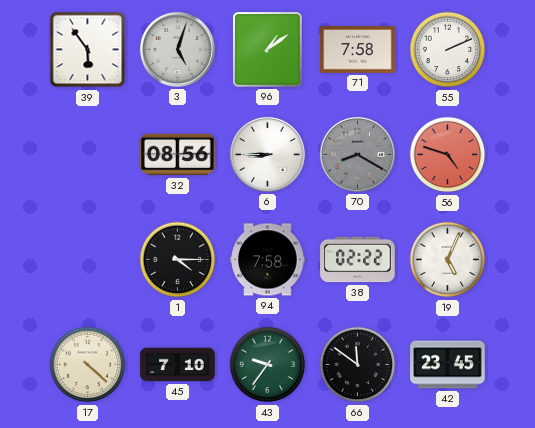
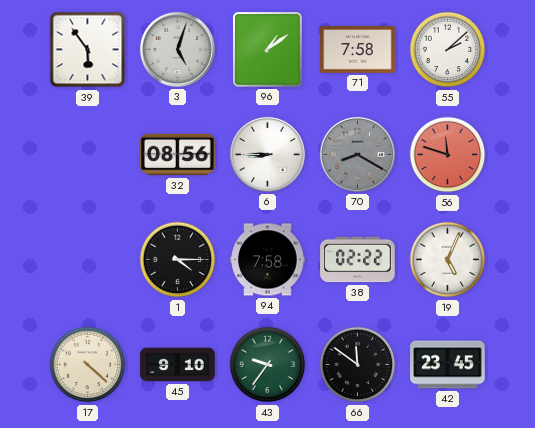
55: 2:11 -> 2:08 (448, 50)
56: 4:48 -> 11:48 (448, 155)
45: 7:10 -> 9:10 (178, 365)
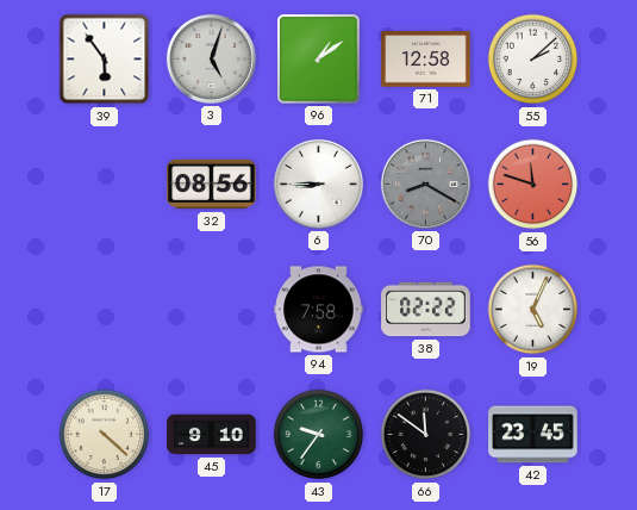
71: 7:58 -> 12:58 (426, 60)
1: 4:15 -> none (178, 260)
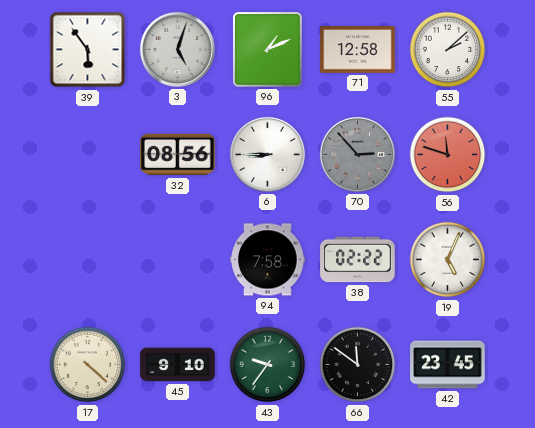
96: 1:09 -> 1:11 (268, 50)
70: 8:20 -> 2:53 (357, 154)
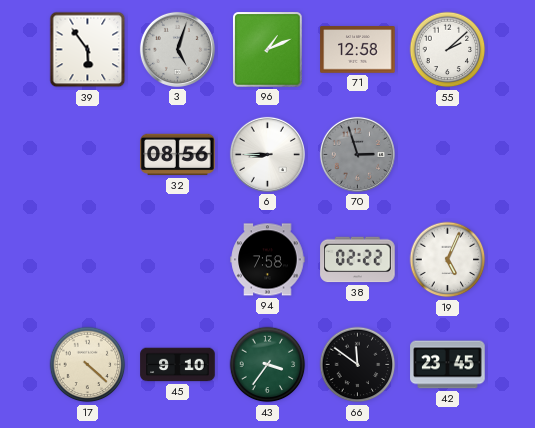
70: 2:53 -> 2:57 (357, 154)
56: 11:48 -> none (448, 155)
43: 9:36 -> 3:36 (268, 365)
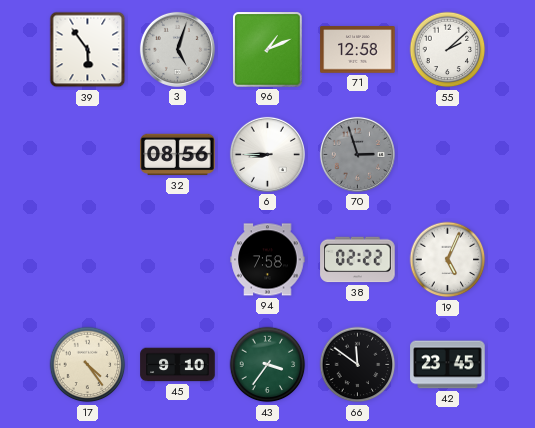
17: 4:22 -> 4:24 (88, 365)
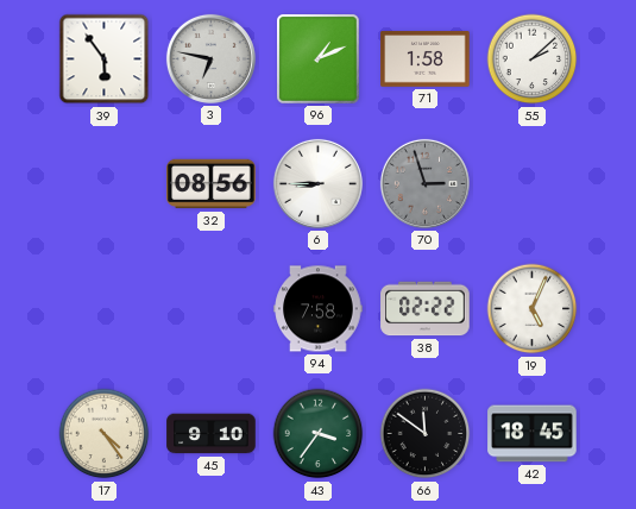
3: 5:03 -> 6:47 (210, 58)
71: 12:58 -> 1:58 (426, 59)
42: 23:45 -> 18:45 (533, 434)
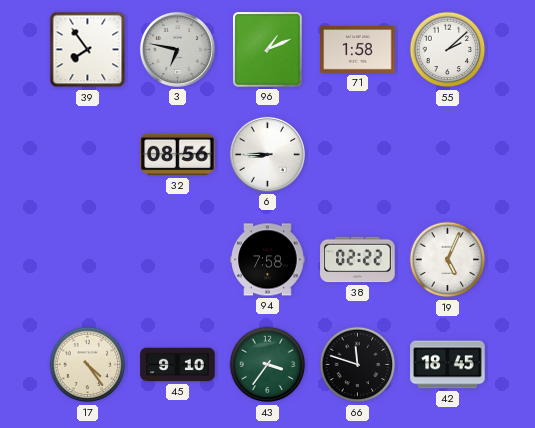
39: 5:54 -> 7:54 (88, 50)
70: 2:57 -> none (424, 183)
66: 11:51 -> 11:48 (358, 365)
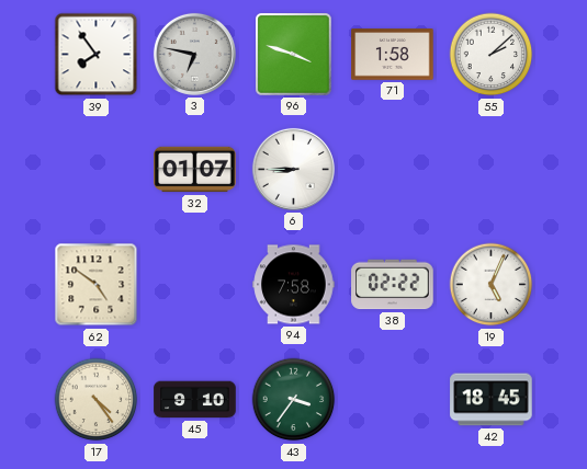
96: 1:11 -> 3:48 (294, 55)
32: 08:56 -> 01:07 (195, 170)
62: none -> 4:51 (97, 285)
66: 11:48 -> none (358, 365)
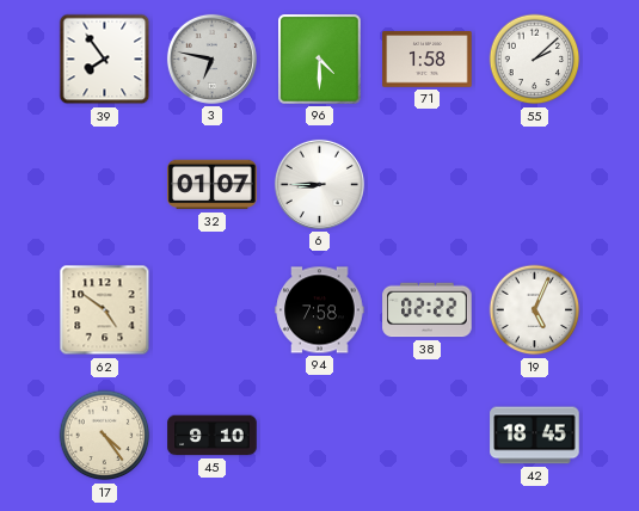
96: 3:48 -> 4:30 (320, 60)
43: 3:36 -> none (294, 400)
